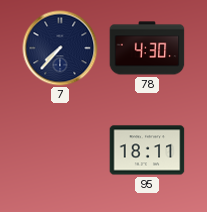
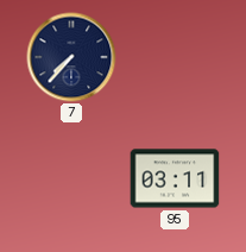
78: 4:30 -> none (147, 48)
95: 18:11 -> 03:11 (175, 178)
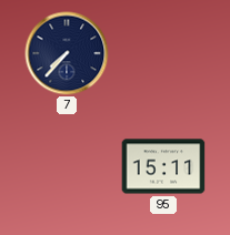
95: 03:11 -> 15:11 (163, 166)
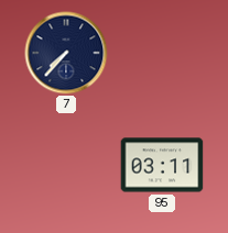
95: 15:11 -> 03:11 (162, 165)
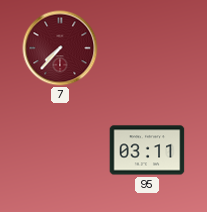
7 dial: navy -> burgundy (60, 48)
